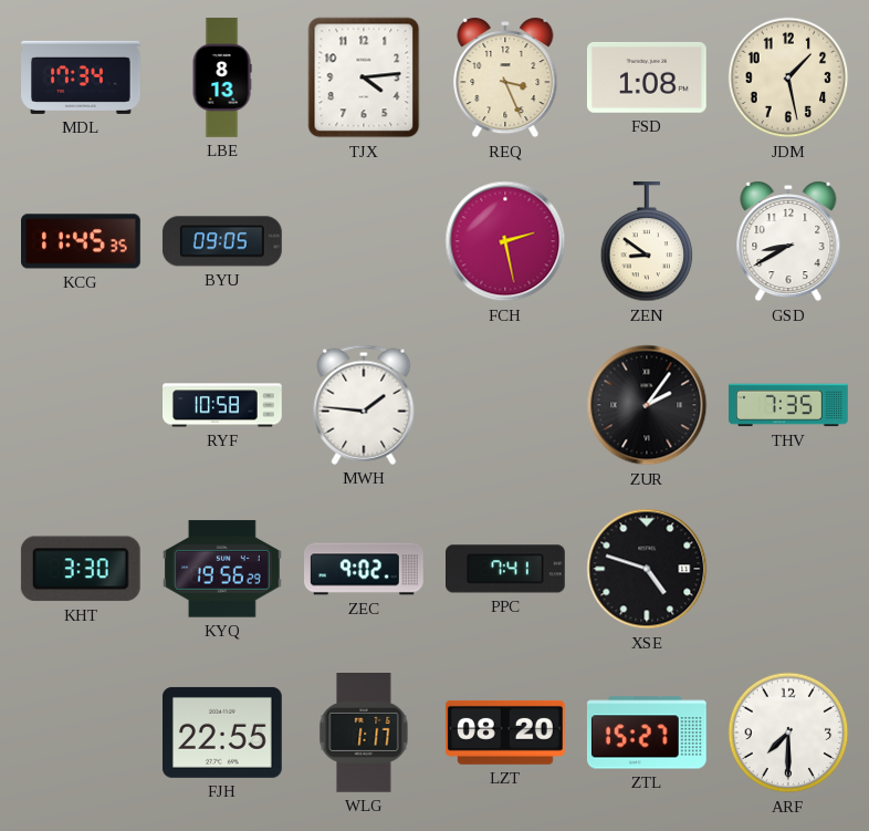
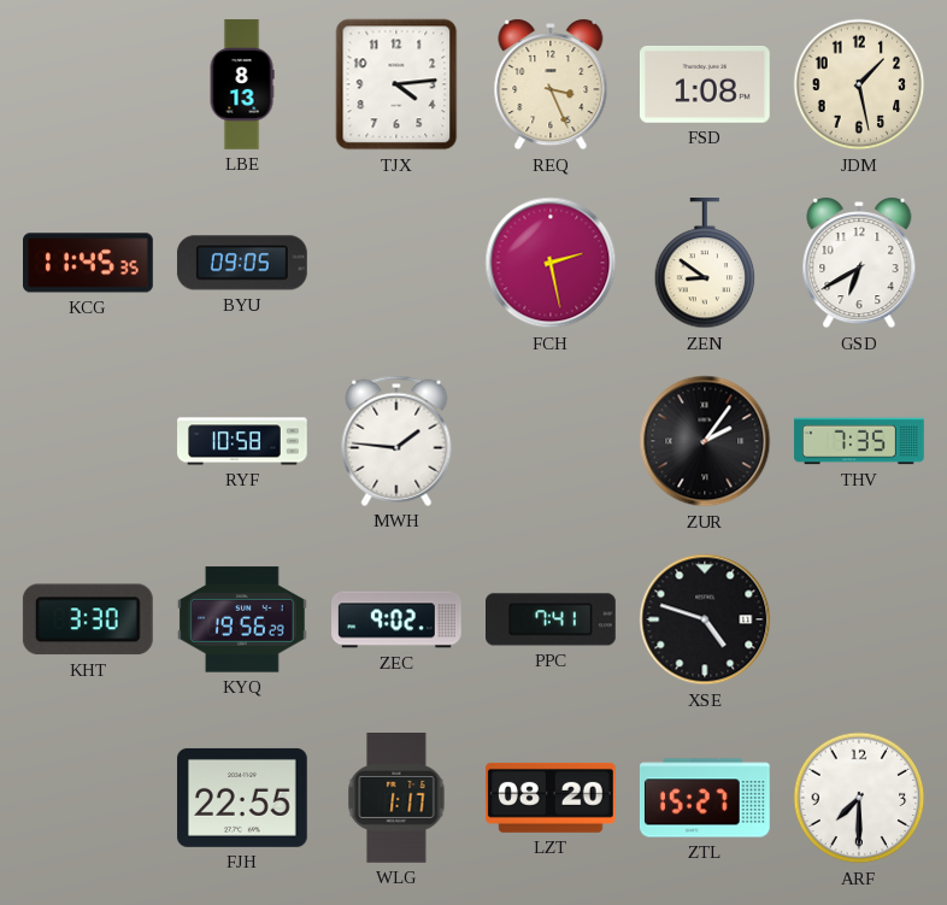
MDL: 17:34 -> none (82, 77)
GSD: 8:40 -> 6:40 (859, 263)
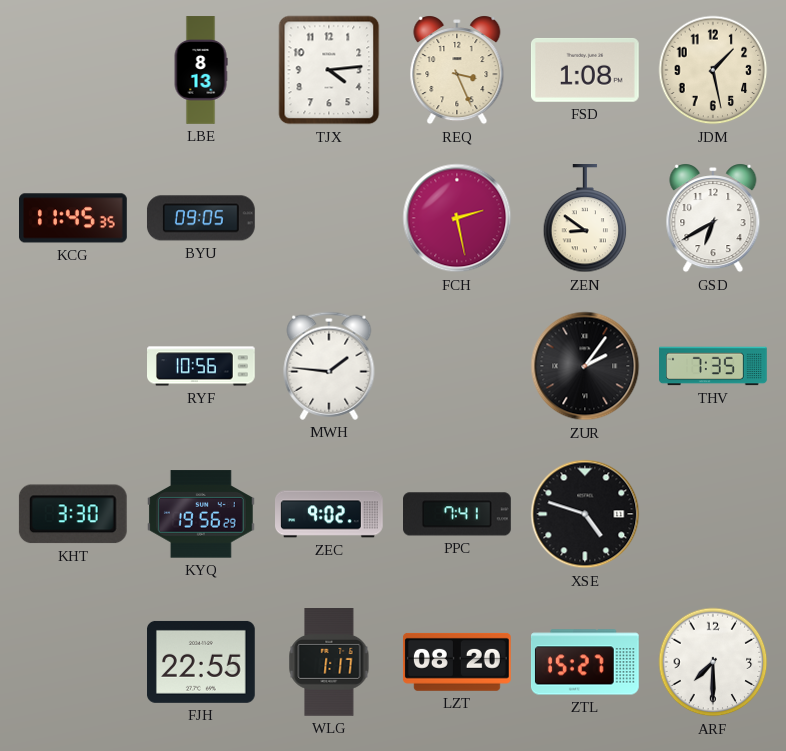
RYF: 10:58 -> 10:56 (202, 366)
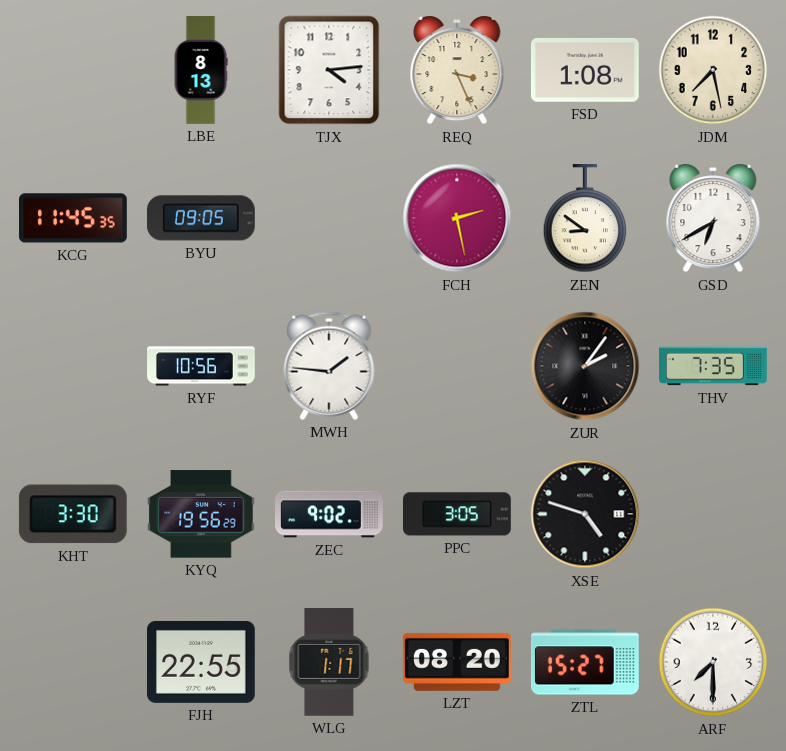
JDM: 1:28 -> 7:28 (713, 70)
PPC: 7:41 -> 3:05 (458, 514)
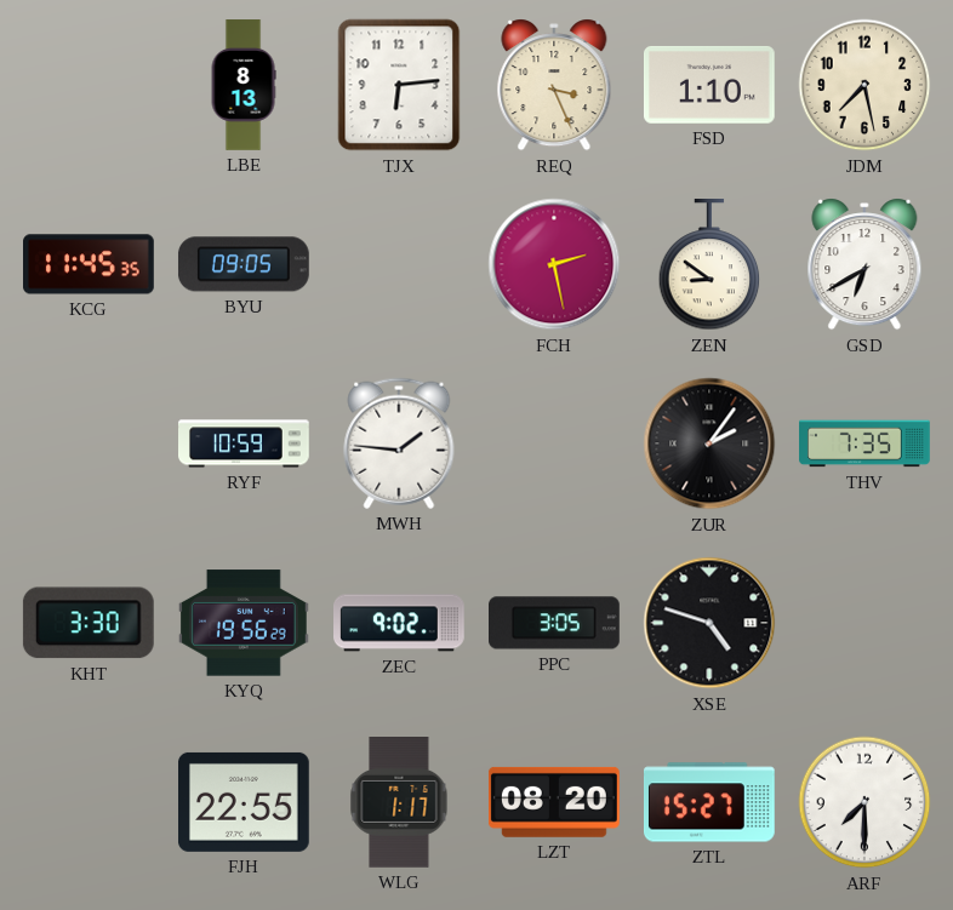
TJX: 4:14 -> 6:14 (399, 85)
FSD: 1:08 -> 1:10 (709, 85)
RYF: 10:56 -> 10:59 (245, 443)
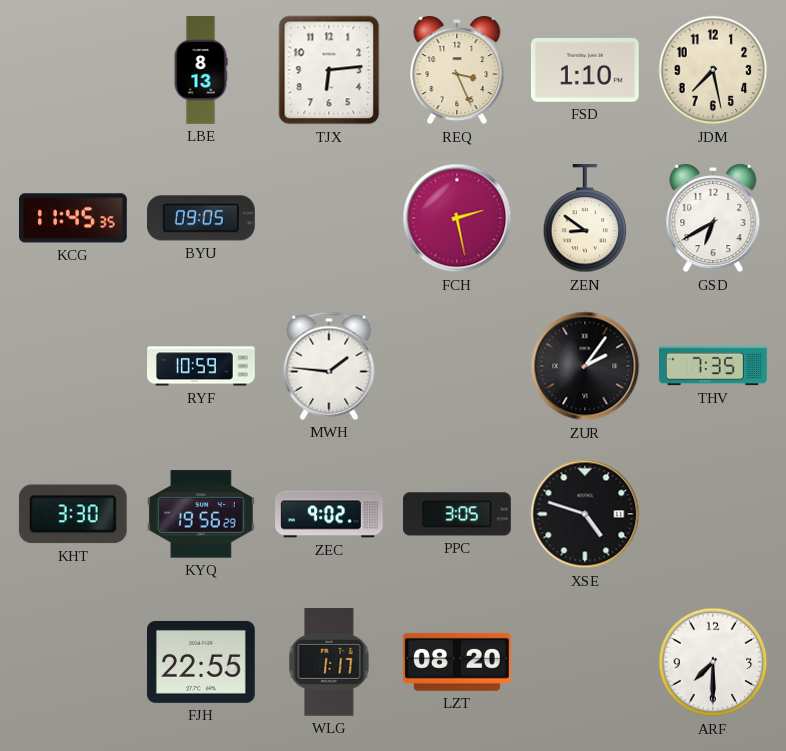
ZTL: 15:27 -> none (709, 802)
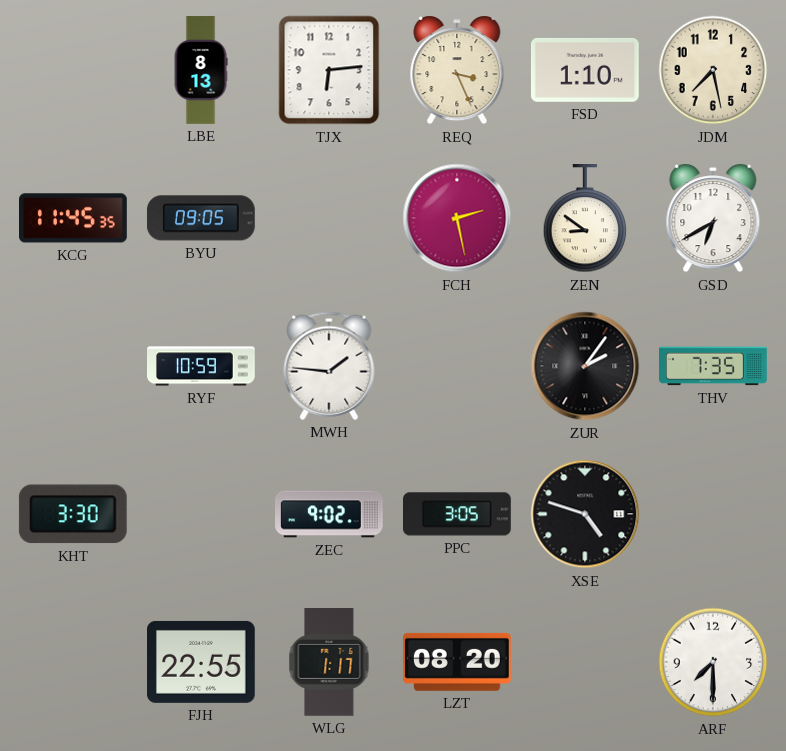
KYQ: 19:56 -> none (201, 514)
